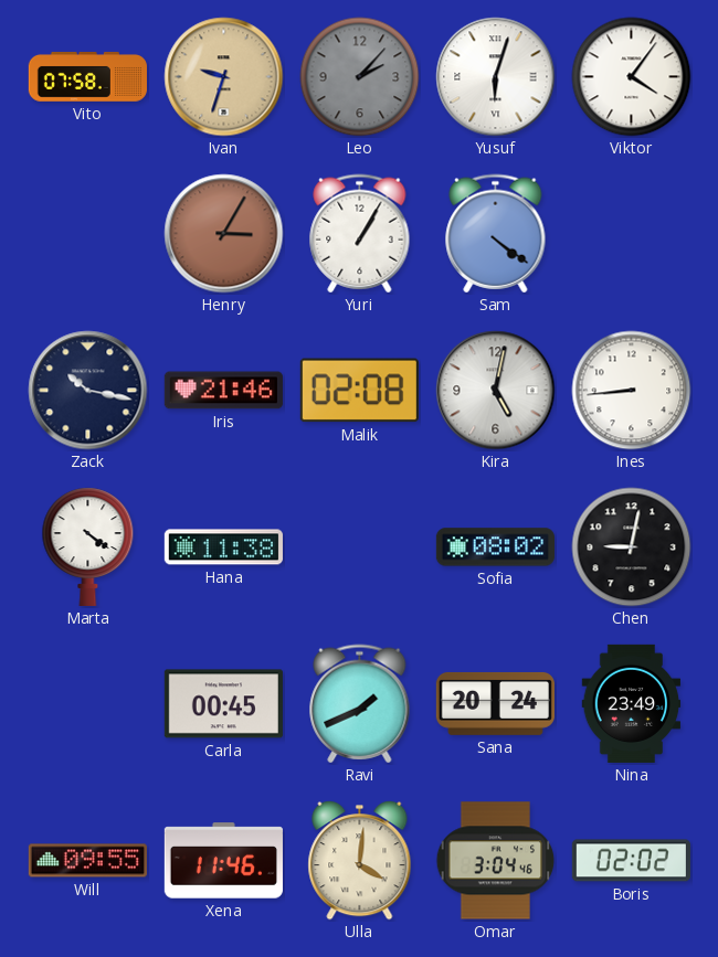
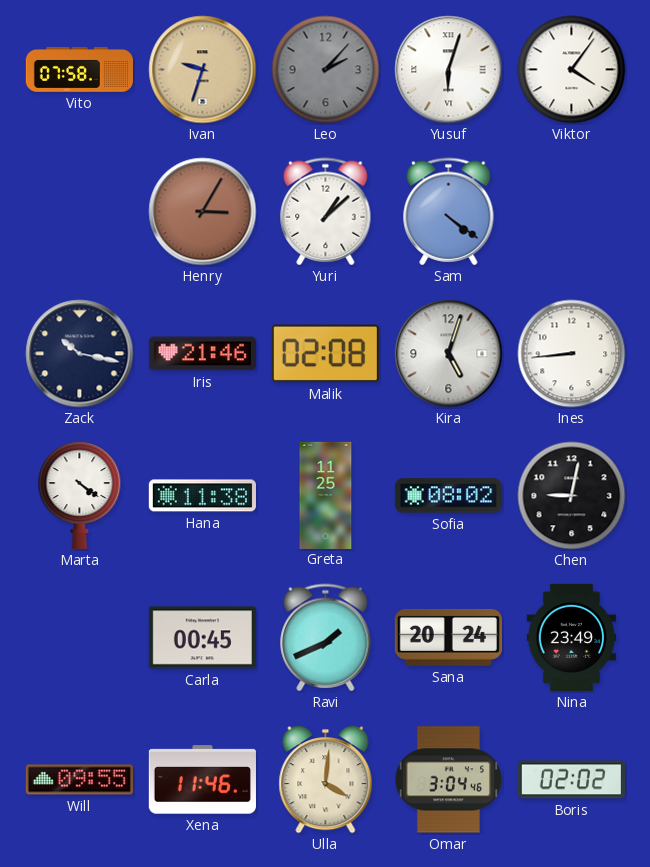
Yuri: 1:05 -> 1:08 (326, 212)
Kira: 5:02 -> 5:03 (449, 354)
Greta: none -> 11:25 (326, 495)
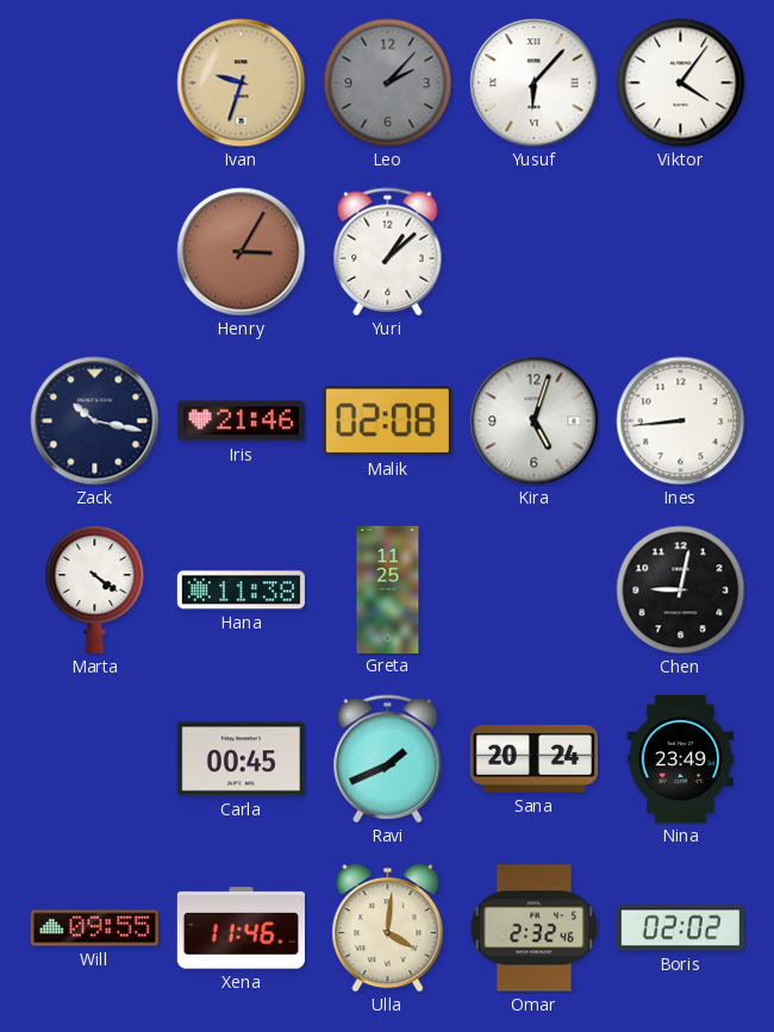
Vito: 07:58 -> none (79, 70)
Yusuf: 6:03 -> 6:07 (535, 83)
Sam: 4:21 -> none (449, 212)
Sofia: 08:02 -> none (448, 496)
Omar: 3:04 -> 2:32 (535, 928)
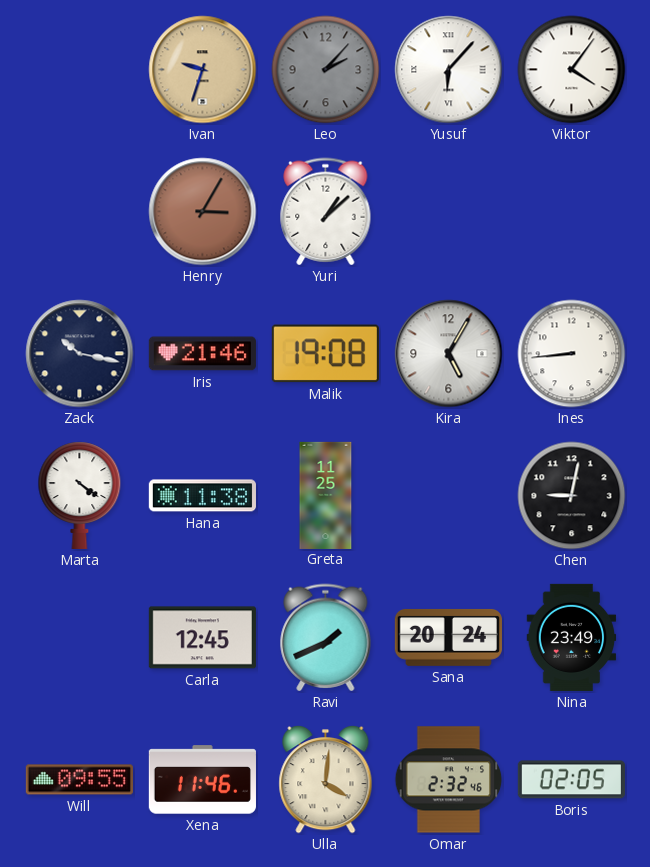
Malik: 02:08 -> 19:08 (325, 354)
Kira: 5:03 -> 5:05 (449, 354)
Carla: 00:45 -> 12:45 (202, 638)
Boris: 02:02 -> 02:05 (571, 780)
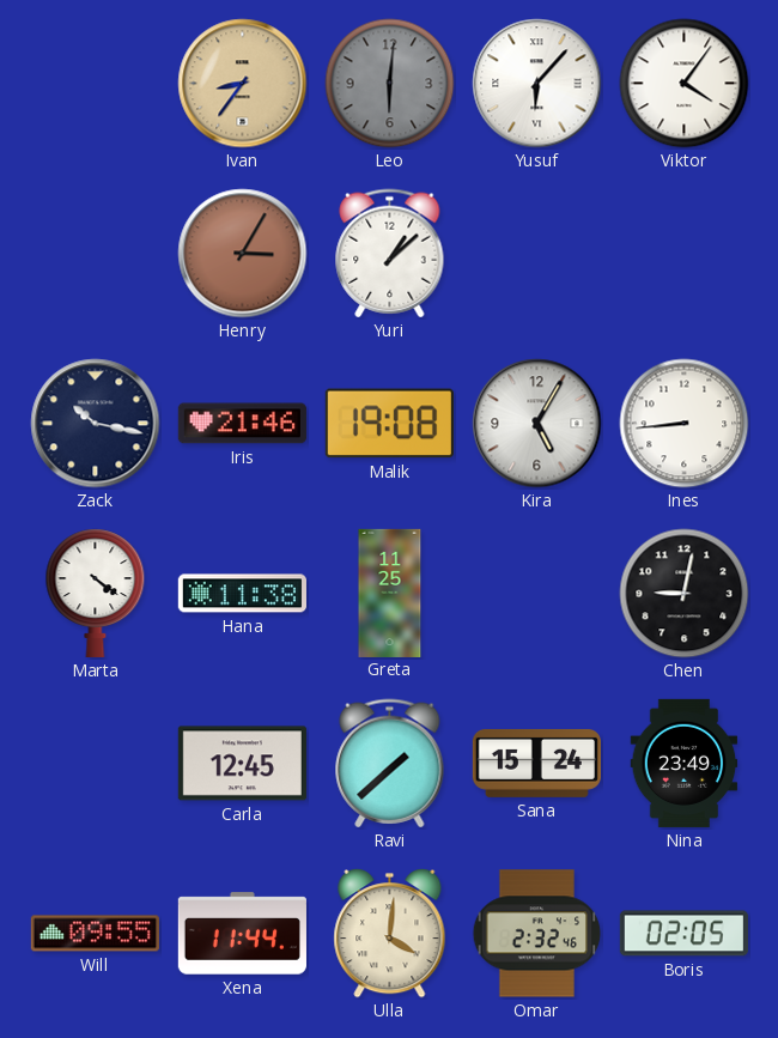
Ivan: 9:33 -> 8:36 (243, 84)
Leo: 2:07 -> 6:01 (390, 84)
Ravi: 1:41 -> 1:38 (390, 764)
Sana: 20:24 -> 15:24 (536, 763)
Xena: 11:46 -> 11:44 (242, 934)
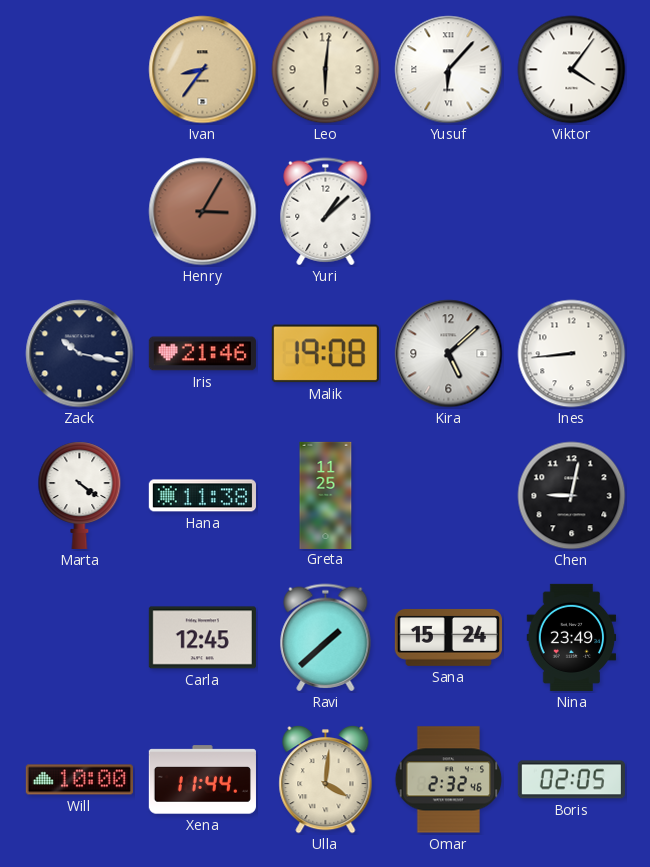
Leo dial: grey -> cream (326, 70)
Kira: 5:05 -> 5:08 (449, 354)
Will: 09:55 -> 10:00 (79, 780)
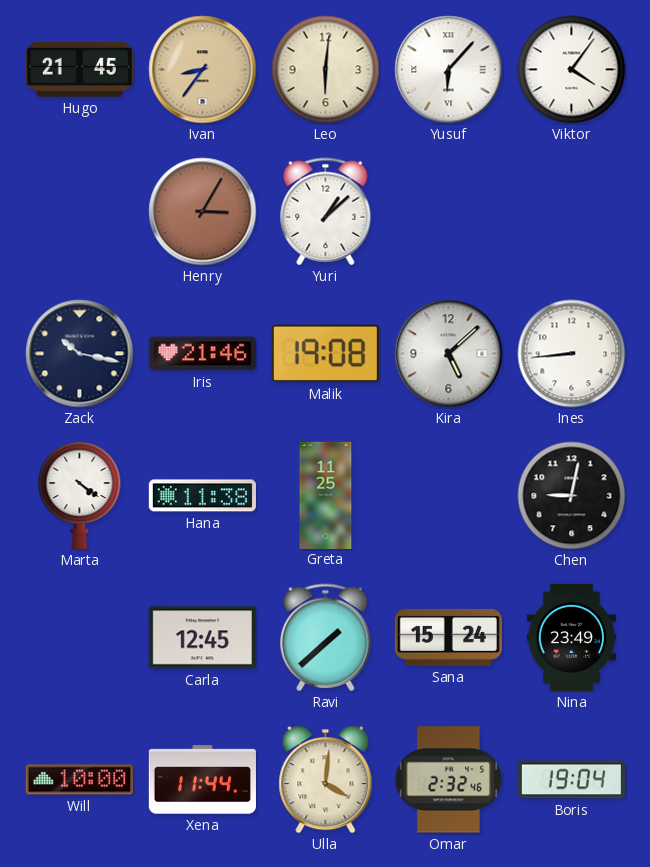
Hugo: none -> 21:45 (79, 70)
Boris: 02:05 -> 19:04 (571, 780)
